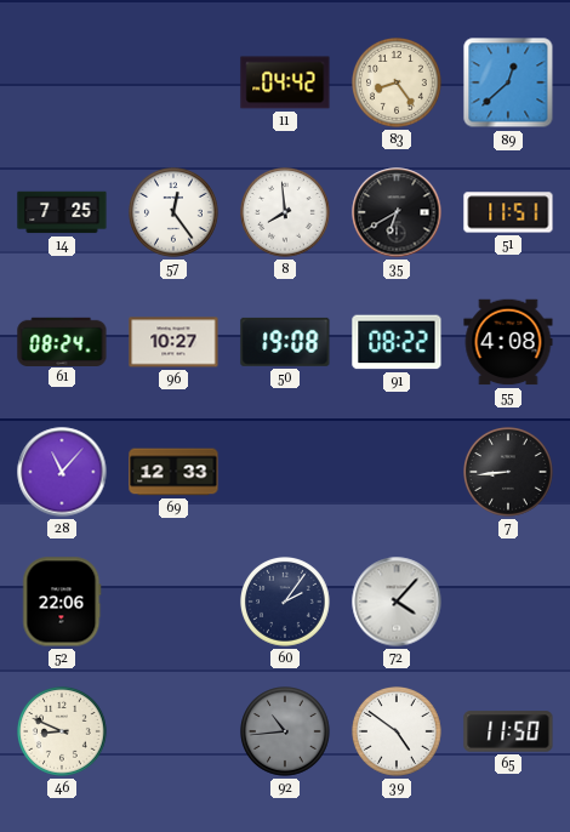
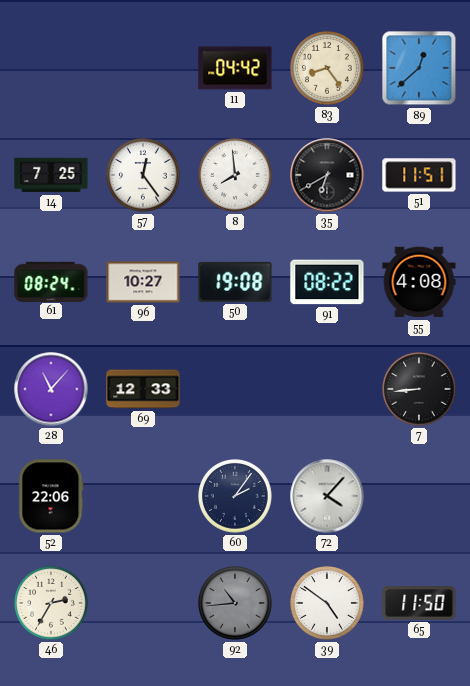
46: 8:49 -> 2:35 (52, 604)
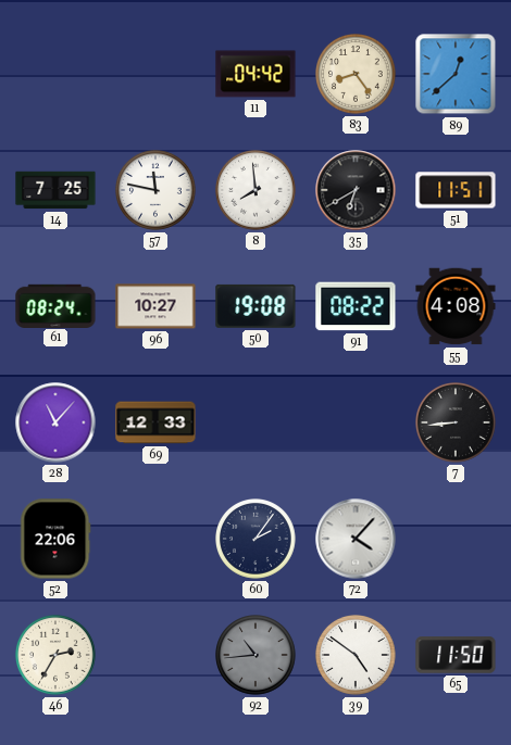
57: 12:24 -> 11:47 (157, 191)
